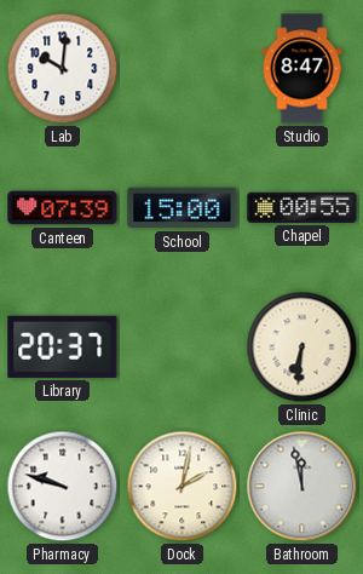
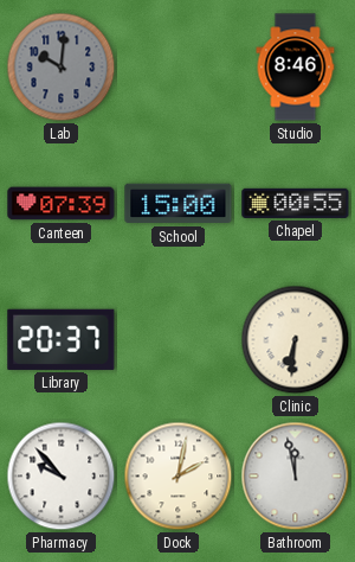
Lab dial: white -> grey (62, 68)
Studio: 8:47 -> 8:46 (296, 68)
Pharmacy: 9:48 -> 9:53 (62, 477)
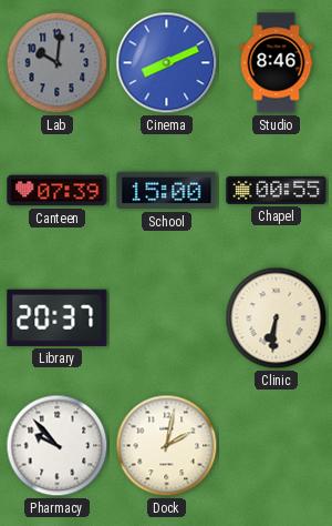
Cinema: none -> 8:11 (167, 63)
Bathroom: 11:58 -> none (296, 477)
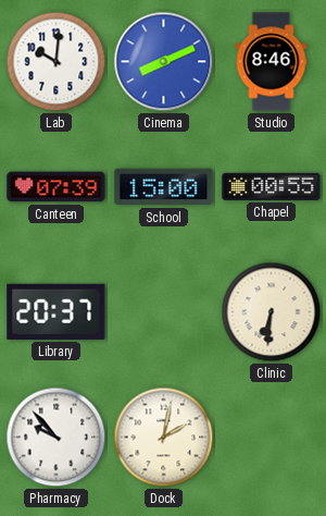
Lab dial: grey -> white (57, 62)
